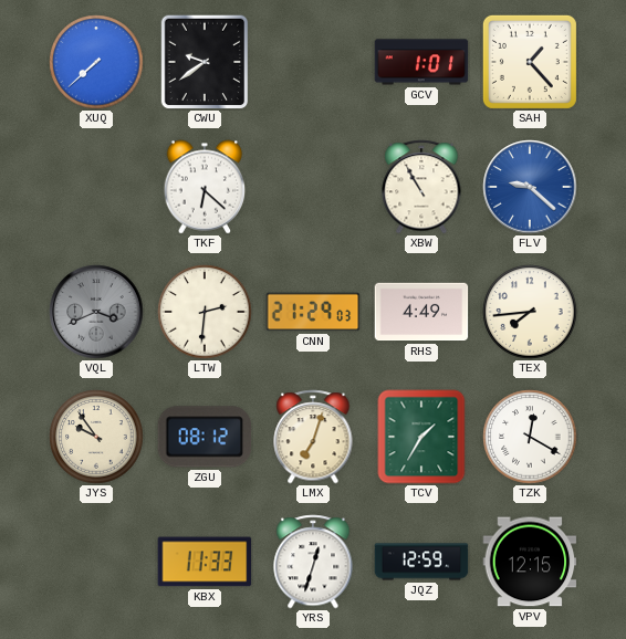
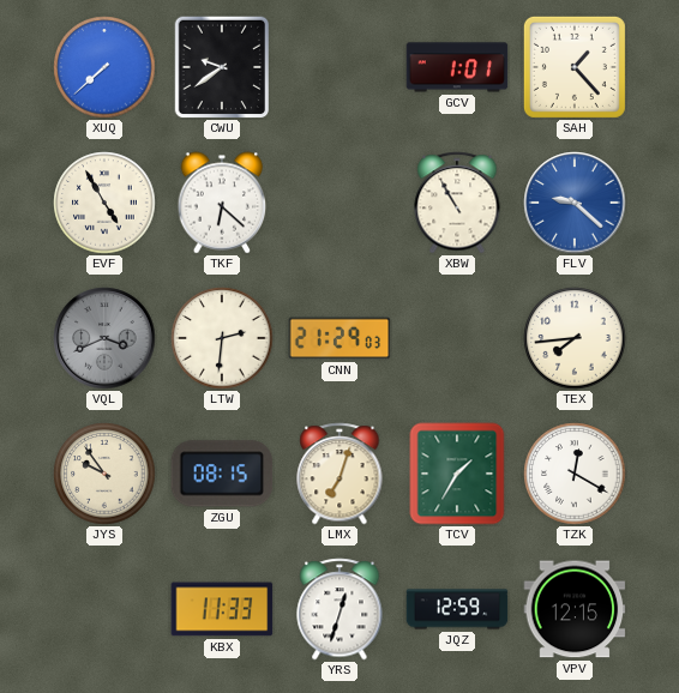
EVF: none -> 4:55 (104, 203)
RHS: 4:49 -> none (421, 312)
ZGU: 08:12 -> 08:15 (222, 474)
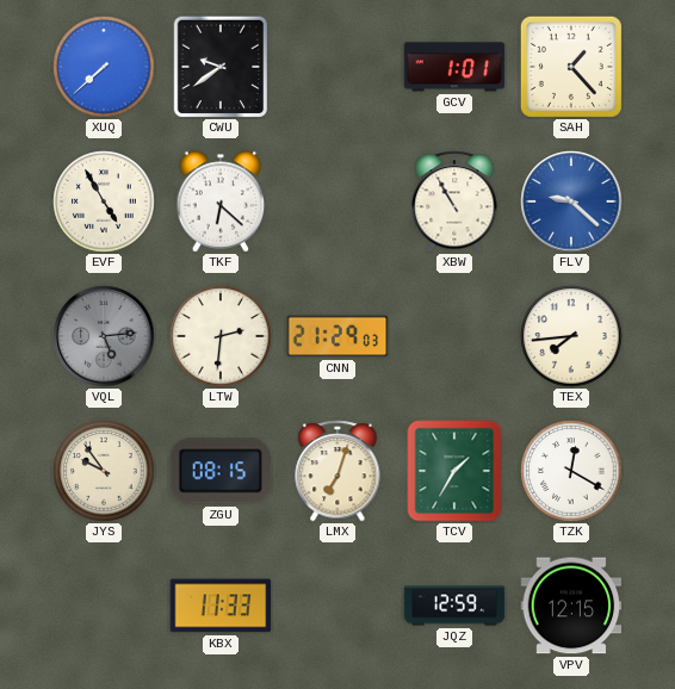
VQL: 3:41 -> 5:14 (104, 336)
YRS: 12:33 -> none (339, 609)
